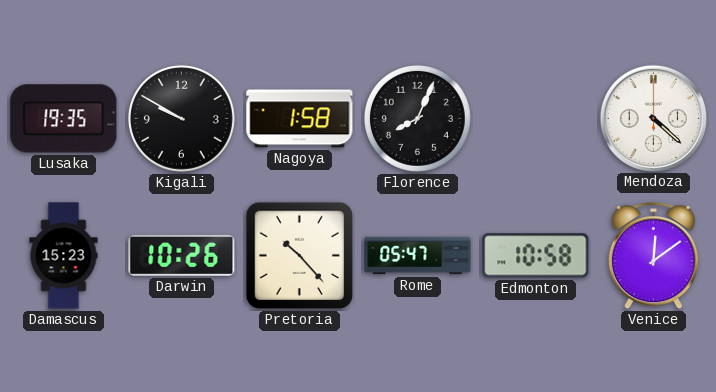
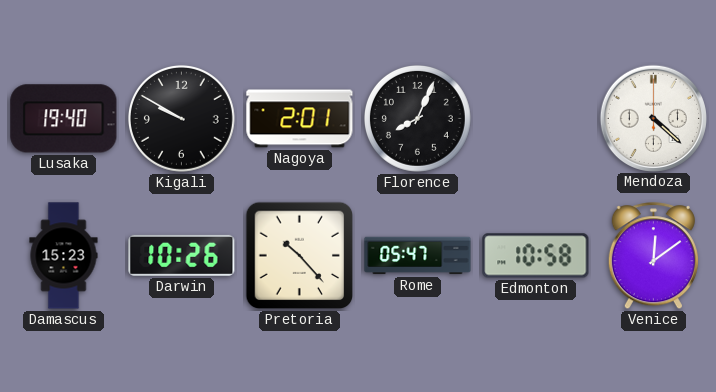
Lusaka: 19:35 -> 19:40 (64, 119)
Nagoya: 1:58 -> 2:01 (300, 119)
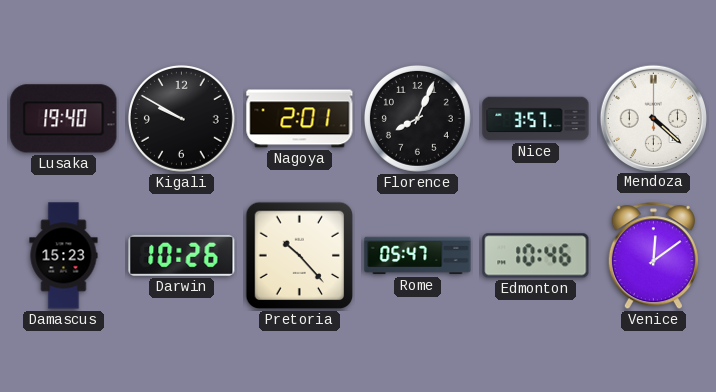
Nice: none -> 3:57 (536, 119)
Edmonton: 10:58 -> 10:46 (536, 256)
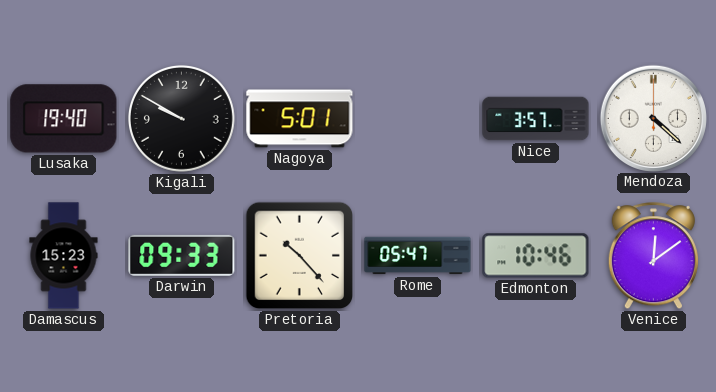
Nagoya: 2:01 -> 5:01 (300, 119)
Florence: 8:04 -> none (417, 118)
Darwin: 10:26 -> 09:33 (182, 255)
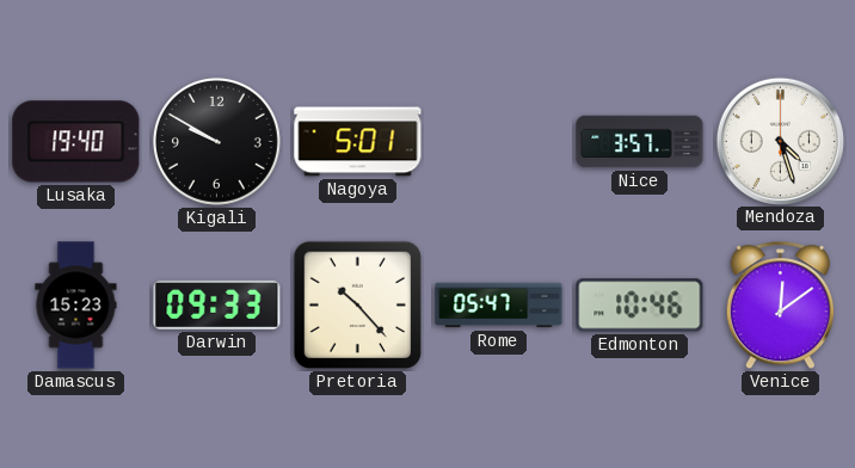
Mendoza: 4:22 -> 4:27 (780, 141)
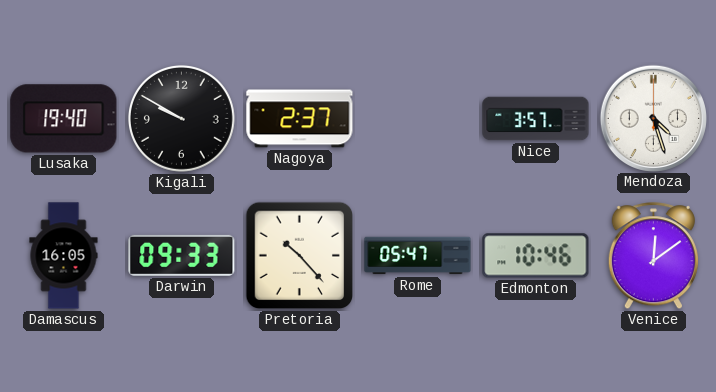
Nagoya: 5:01 -> 2:37 (300, 119)
Damascus: 15:23 -> 16:05 (64, 256)
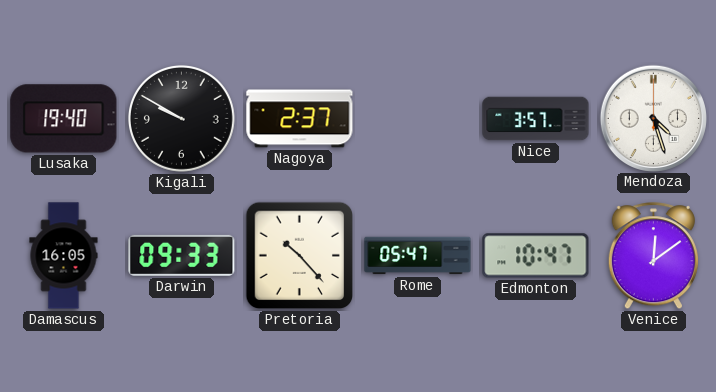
Edmonton: 10:46 -> 10:47 (536, 256)
